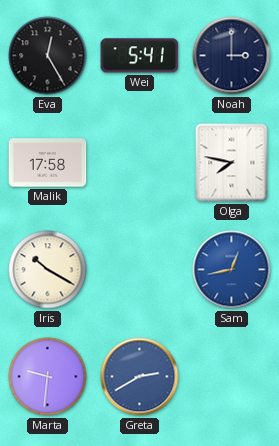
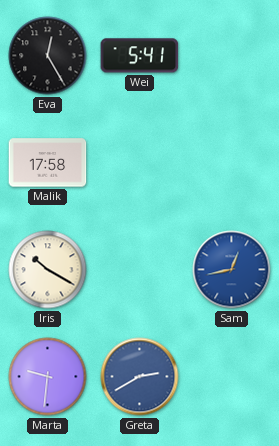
Noah: 3:00 -> none (232, 56)
Olga: 7:47 -> none (232, 163)
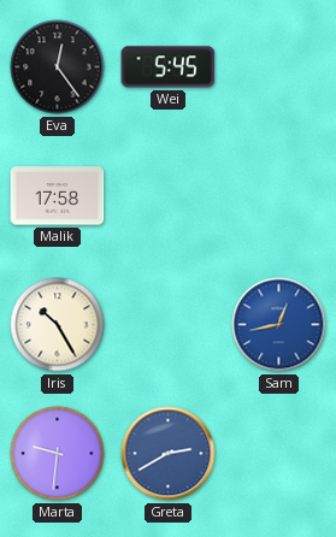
Eva: 12:25 -> 12:24 (58, 67)
Wei: 5:41 -> 5:45 (169, 67)
Iris: 10:20 -> 10:25 (58, 325)
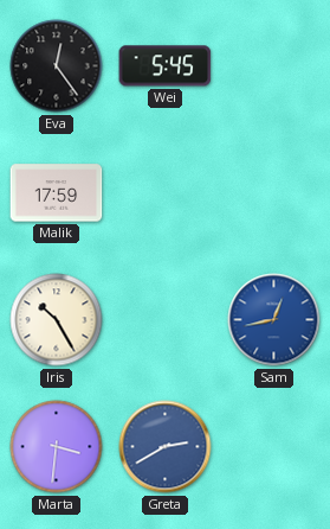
Malik: 17:58 -> 17:59 (57, 193)
Marta: 9:31 -> 3:31 (57, 447)
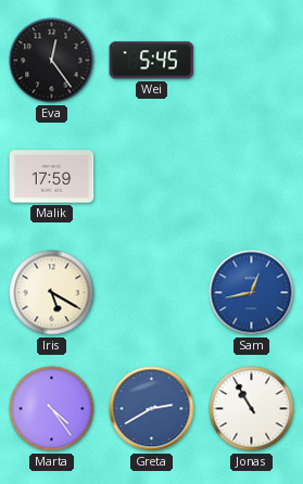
Iris: 10:25 -> 5:20 (52, 293)
Marta: 3:31 -> 4:24 (52, 409)
Jonas: none -> 10:55 (252, 409)
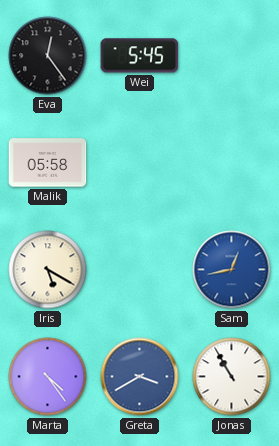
Malik: 17:59 -> 05:58 (48, 163)
Greta: 2:40 -> 3:40 (140, 377)
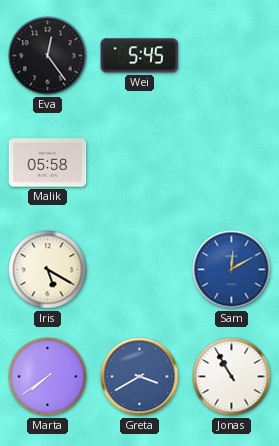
Sam: 12:43 -> 12:10 (232, 270)
Marta: 4:24 -> 7:39 (48, 377)
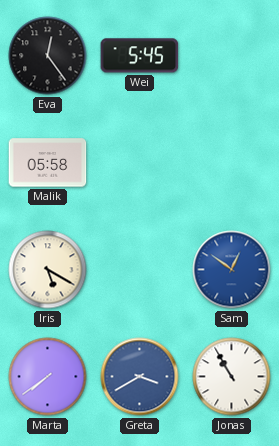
Sam: 12:10 -> 12:51 (232, 270)
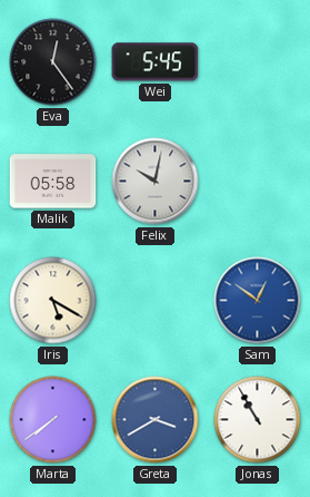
Felix: none -> 10:02 (156, 182)
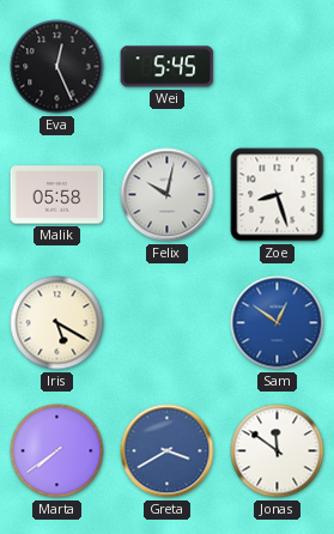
Eva: 12:24 -> 12:26 (57, 67)
Zoe: none -> 8:27 (278, 195)
Jonas: 10:55 -> 11:51 (278, 451)
